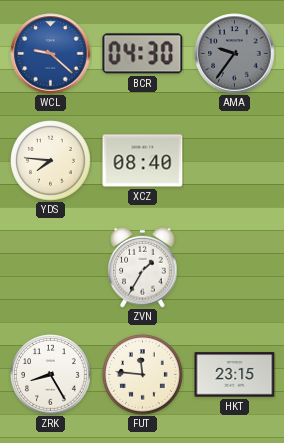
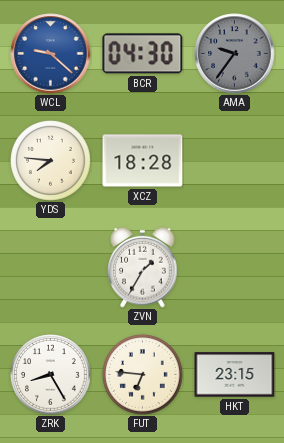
XCZ: 08:40 -> 18:28 (143, 161)
FUT: 11:46 -> 6:46 (143, 375)
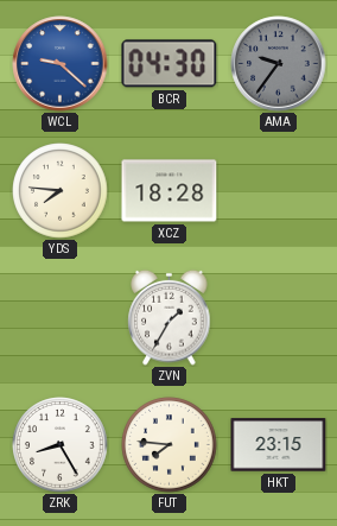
FUT: 6:46 -> 7:46 (170, 445)
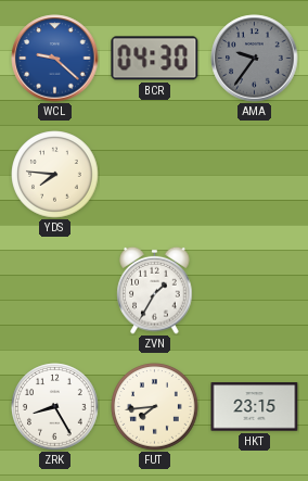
XCZ: 18:28 -> none (170, 191)
FUT: 7:46 -> 7:44 (155, 407)
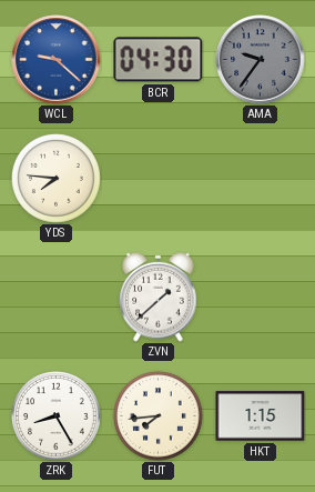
ZVN: 1:35 -> 1:38 (159, 297)
HKT: 23:15 -> 1:15 (261, 416)
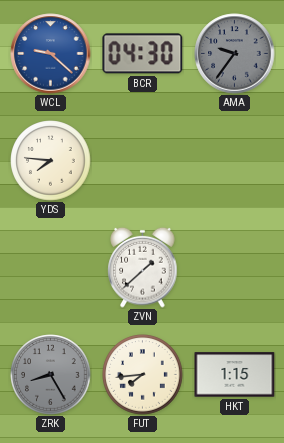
ZRK dial: white -> grey (51, 375)
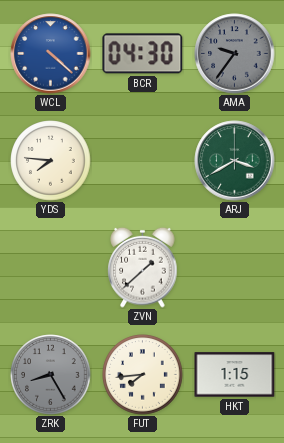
WCL: 9:22 -> 4:22 (51, 54)
ARJ: none -> 3:40 (235, 161)
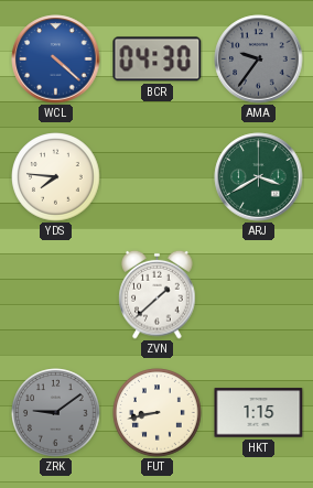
ZRK: 8:25 -> 9:09 (56, 413)
FUT: 7:44 -> 8:43 (158, 413)
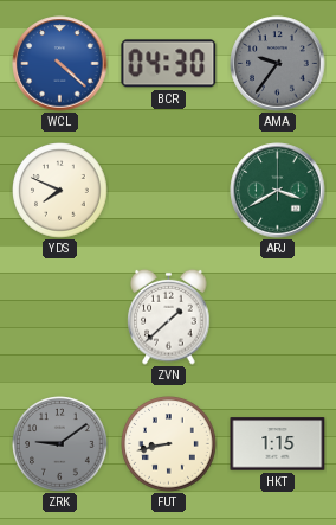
YDS: 7:46 -> 7:49 (60, 191)
